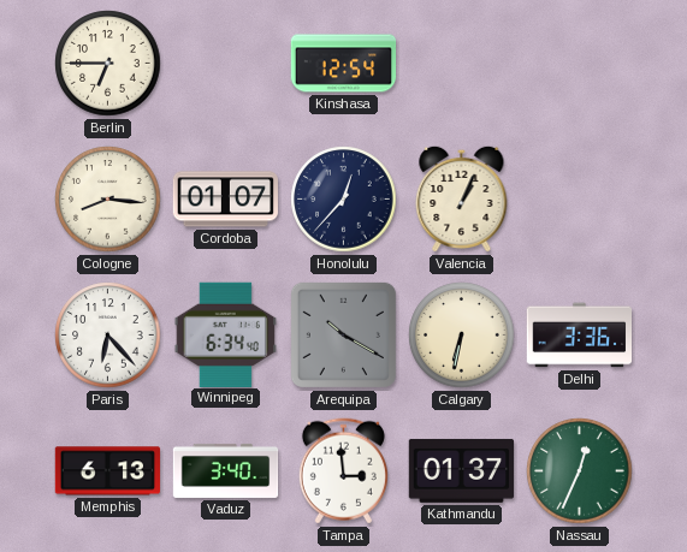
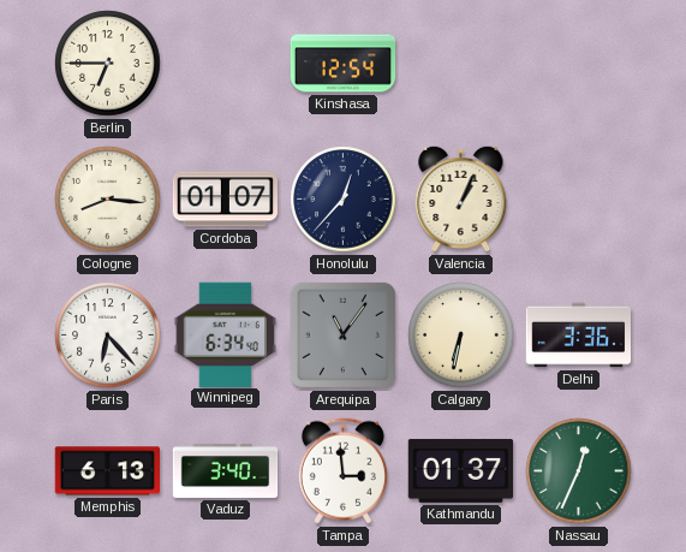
Arequipa: 10:20 -> 11:06 (342, 334)
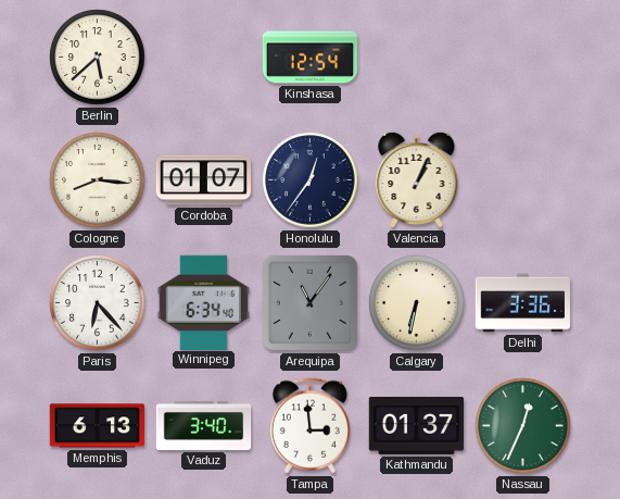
Berlin: 6:45 -> 5:38 (98, 58)
Honolulu: 12:37 -> 12:36 (311, 180)
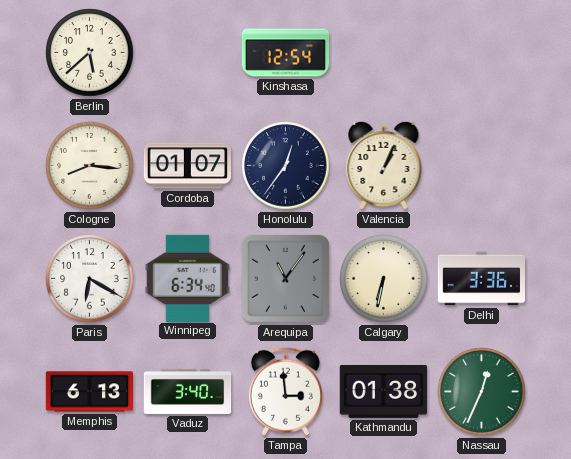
Paris: 6:23 -> 6:20 (90, 279)
Kathmandu: 01:37 -> 01:38 (384, 391)
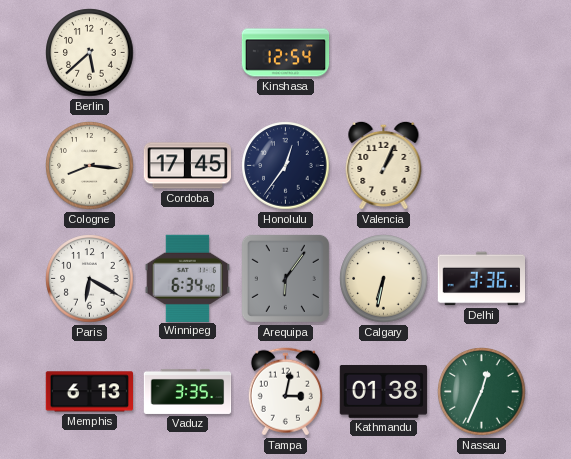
Cordoba: 01:07 -> 17:45 (187, 166)
Arequipa: 11:06 -> 6:06 (285, 278)
Vaduz: 3:40 -> 3:35 (188, 391)
Tampa: 2:59 -> 3:02 (285, 392)
